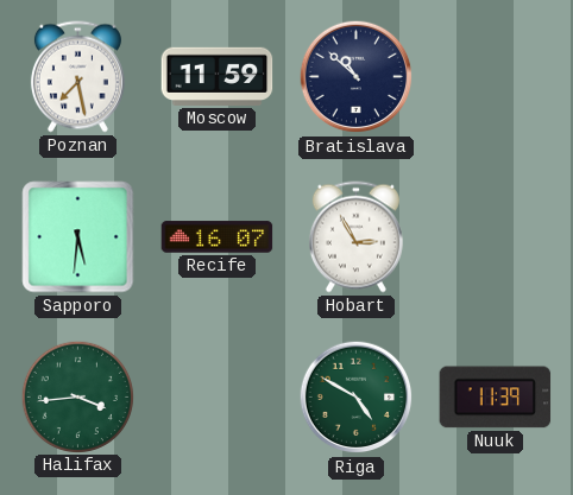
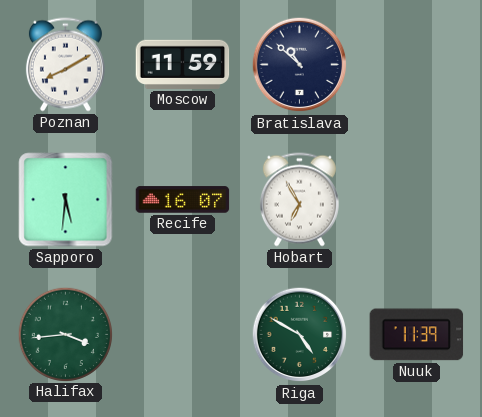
Poznan: 7:28 -> 8:10 (65, 65)
Hobart: 2:55 -> 6:55 (299, 200)
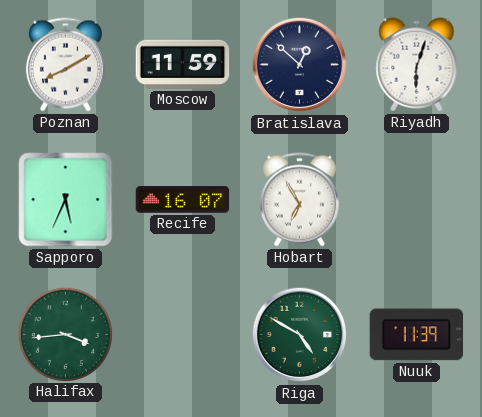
Bratislava: 10:52 -> 12:52 (300, 65)
Riyadh: none -> 6:03 (417, 65)
Sapporo: 5:31 -> 5:34 (66, 200)
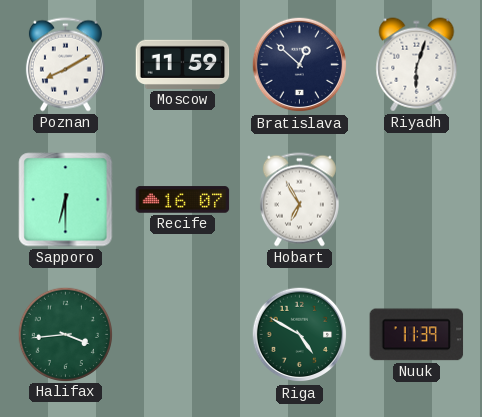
Sapporo: 5:34 -> 6:30 (66, 200)
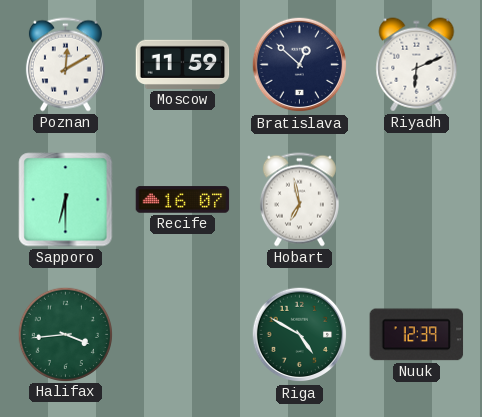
Poznan: 8:10 -> 12:10 (65, 65)
Riyadh: 6:03 -> 6:11 (417, 65)
Hobart: 6:55 -> 6:58 (299, 200)
Nuuk: 11:39 -> 12:39 (417, 335)
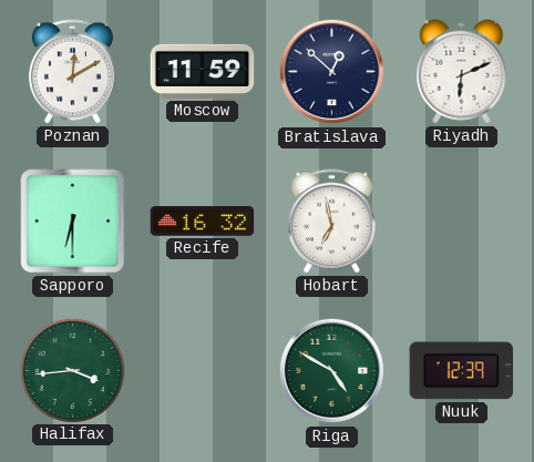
Recife: 16:07 -> 16:32 (203, 222)
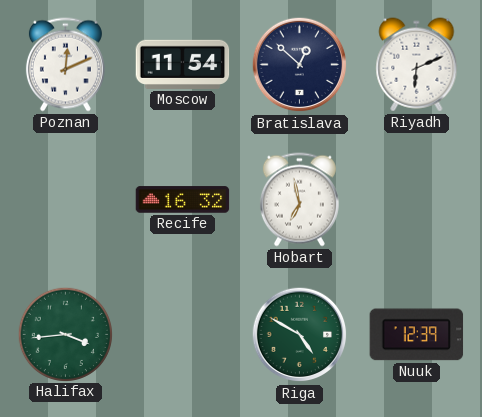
Poznan: 12:10 -> 12:11 (65, 65)
Moscow: 11:59 -> 11:54 (183, 64)
Sapporo: 6:30 -> none (73, 222)
